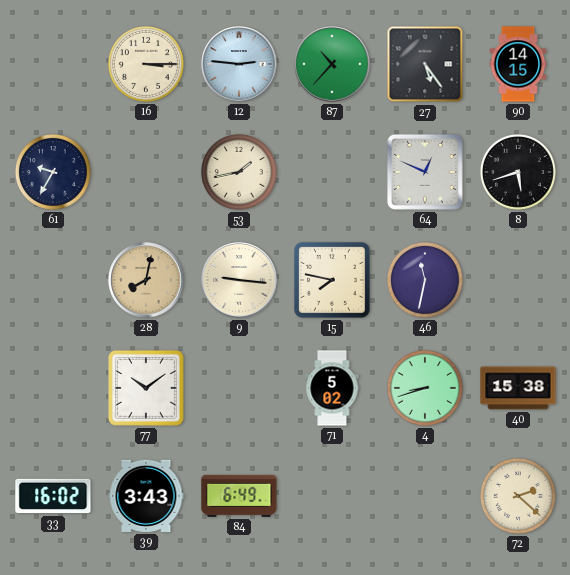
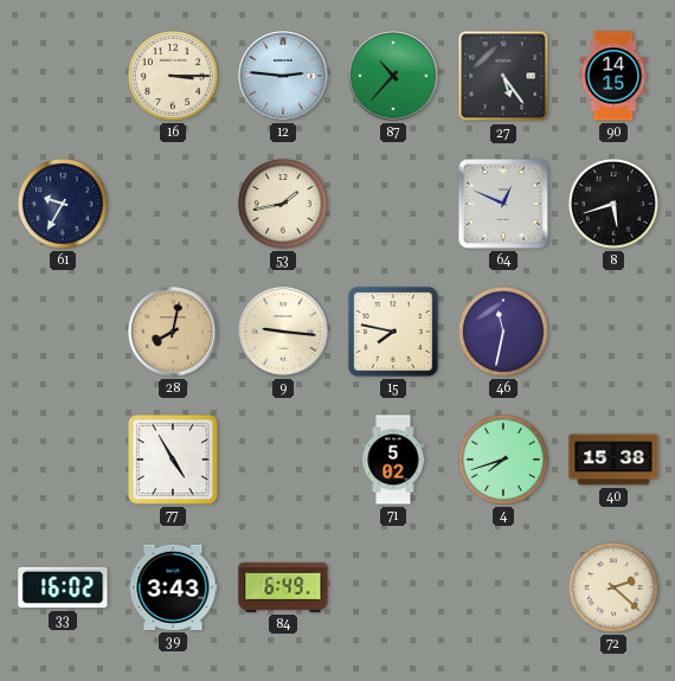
77: 10:09 -> 4:55 (173, 460)
4: 8:42 -> 7:42 (503, 460)
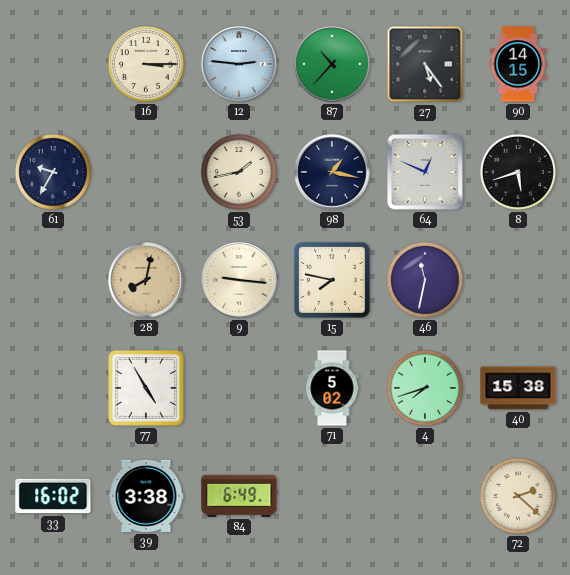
98: none -> 1:17 (332, 172)
39: 3:43 -> 3:38 (146, 496)
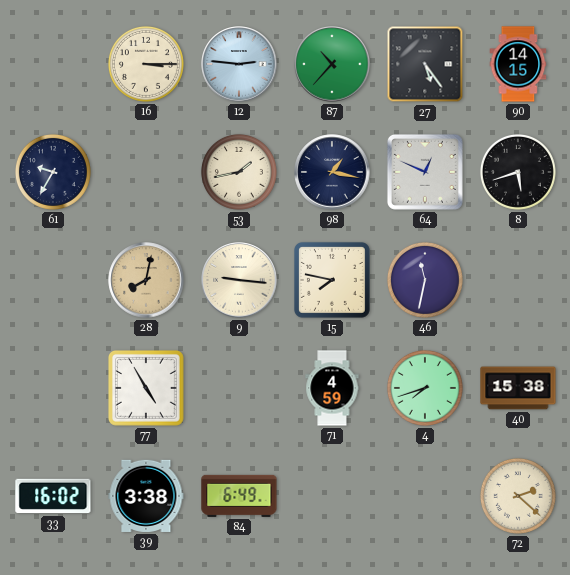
71: 5:02 -> 4:59 (332, 388)
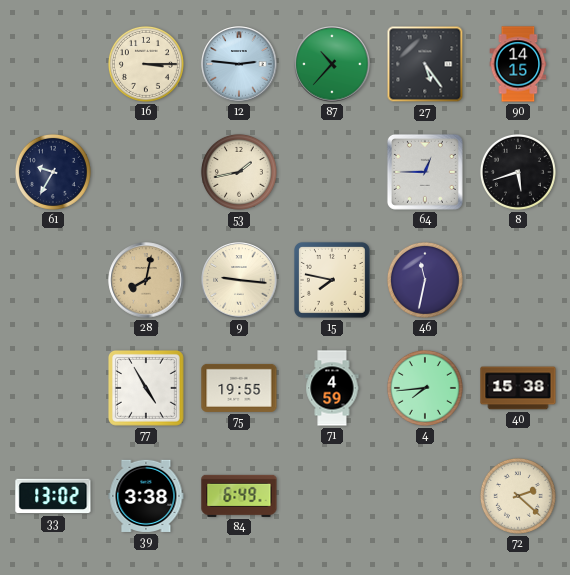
98: 1:17 -> none (332, 172)
64: 12:49 -> 12:45 (425, 172)
75: none -> 19:55 (239, 388)
4: 7:42 -> 7:44 (425, 388)
33: 16:02 -> 13:02 (53, 496)
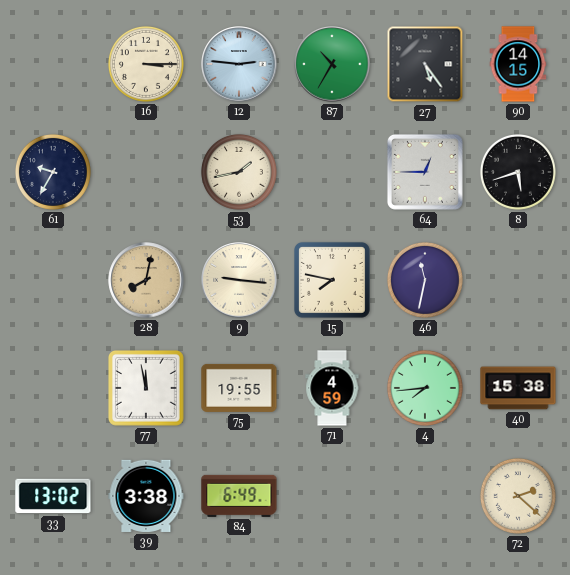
87: 10:37 -> 10:35 (332, 64)
77: 4:55 -> 11:58 (146, 388)
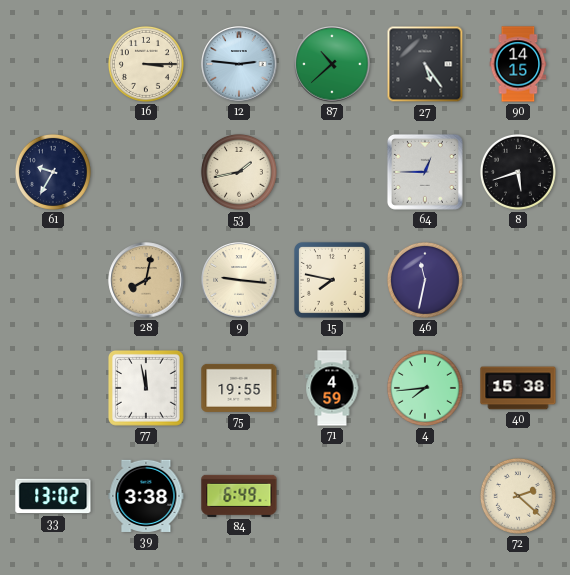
87: 10:35 -> 10:38 (332, 64)
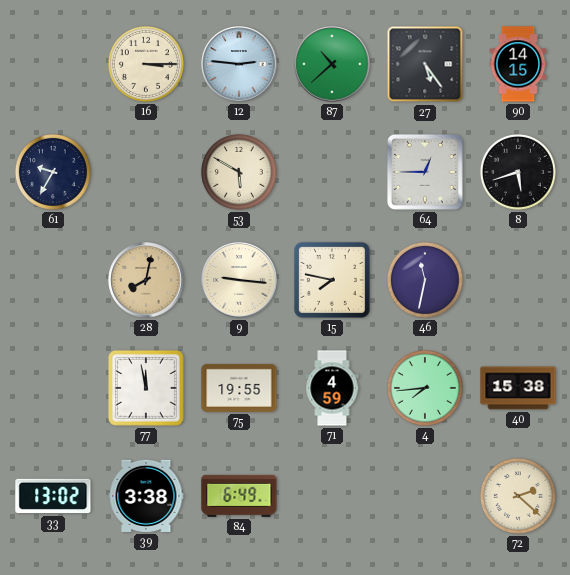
53: 1:43 -> 5:50 (239, 172)
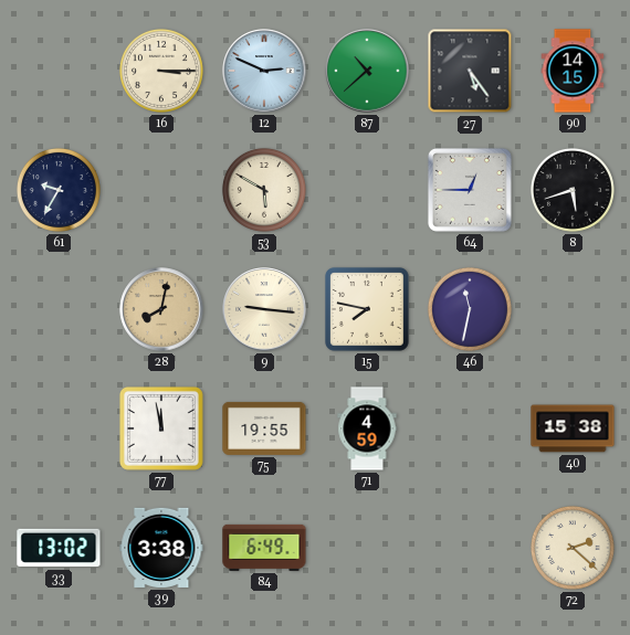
12: 2:46 -> 2:49 (264, 71)
4: 7:44 -> none (425, 388)
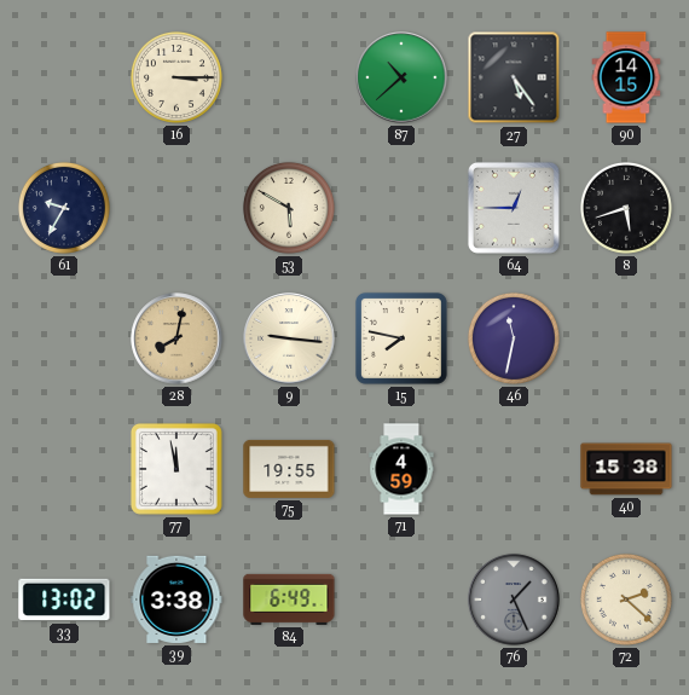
12: 2:49 -> none (264, 71)
76: none -> 1:26 (514, 600)
